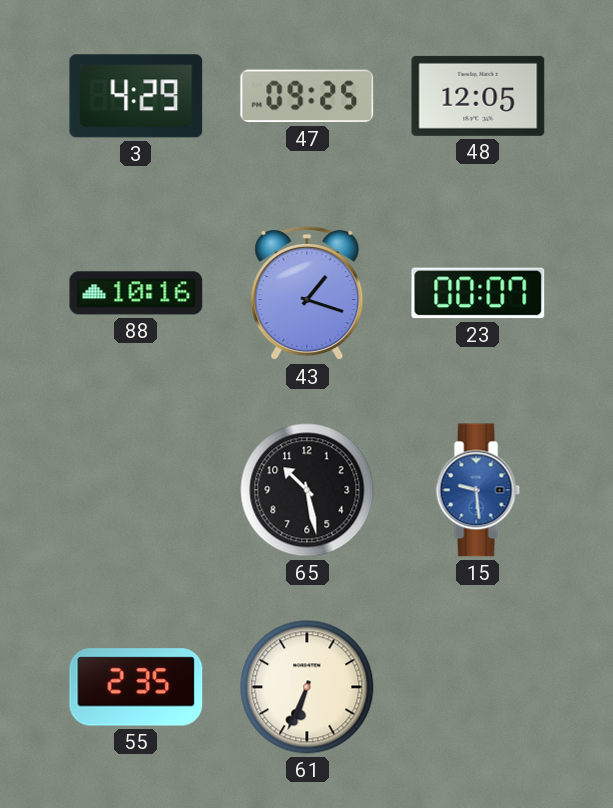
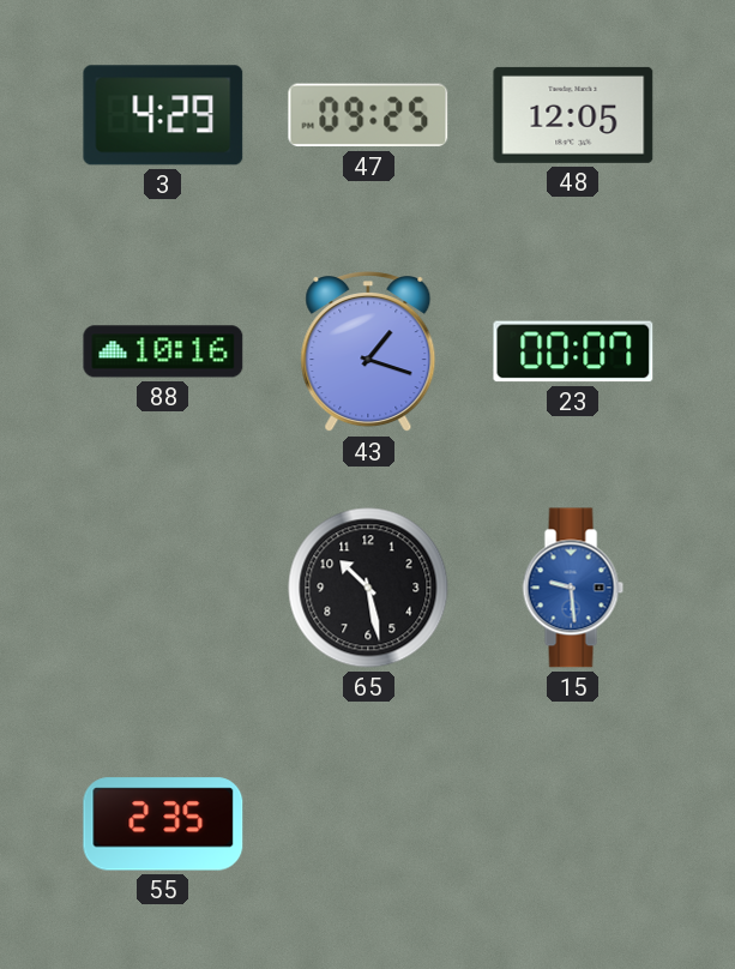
61: 6:34 -> none (307, 687)
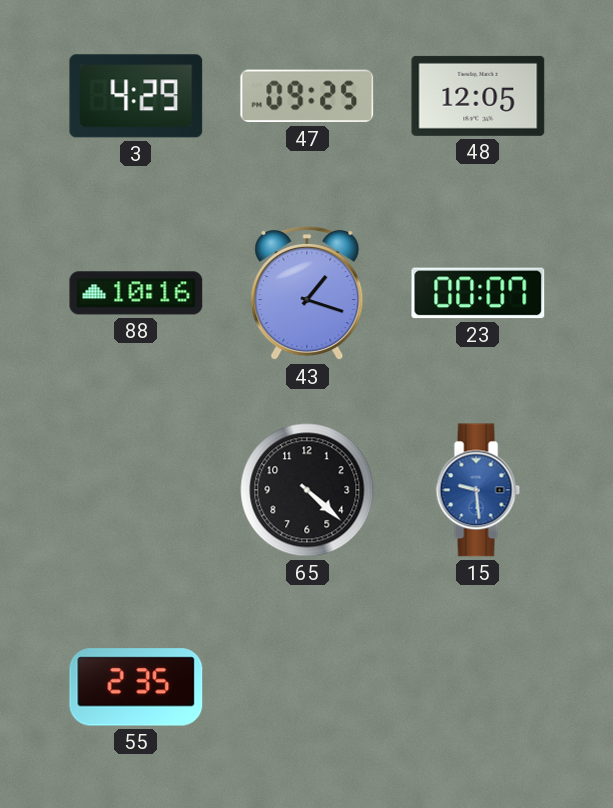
65: 10:28 -> 4:22 (307, 490)
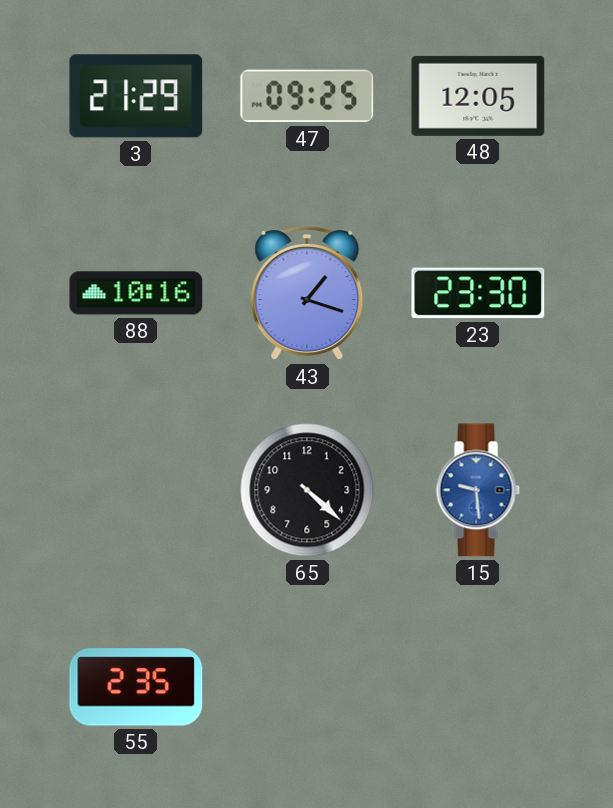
3: 4:29 -> 21:29 (136, 96)
23: 00:07 -> 23:30 (478, 293)
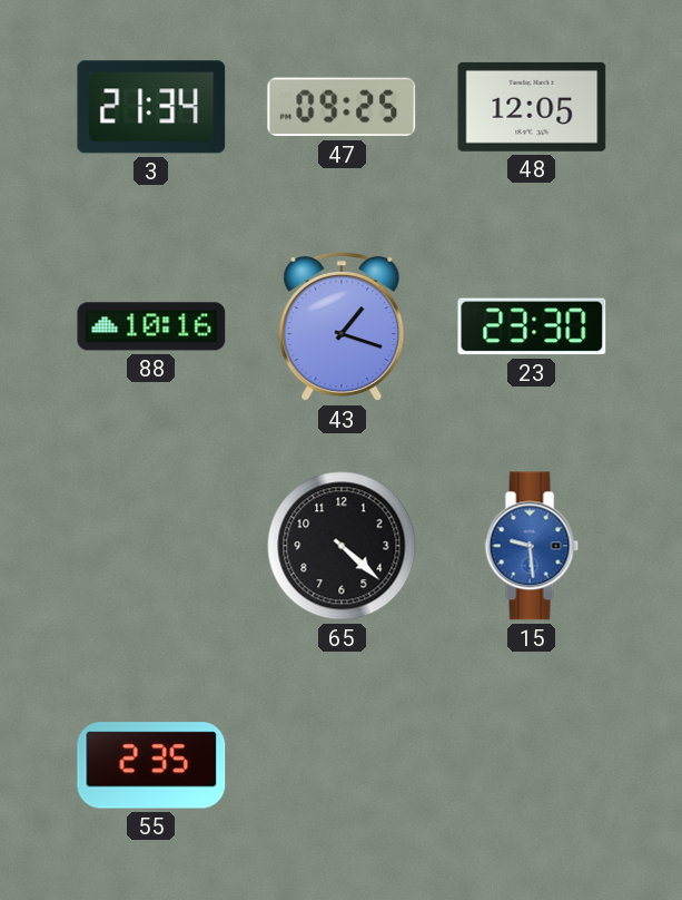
3: 21:29 -> 21:34 (151, 107)
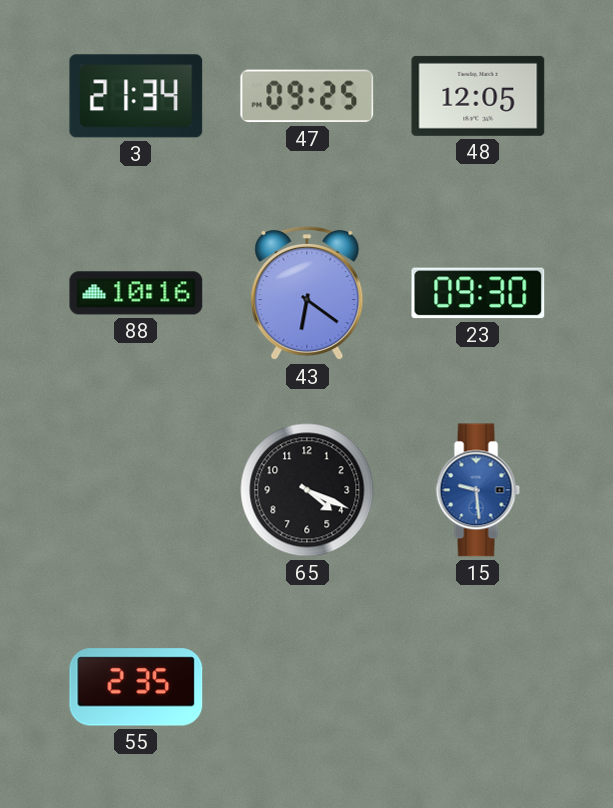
43: 1:18 -> 6:21 (307, 294)
23: 23:30 -> 09:30 (478, 293)
65: 4:22 -> 4:19 (307, 490)
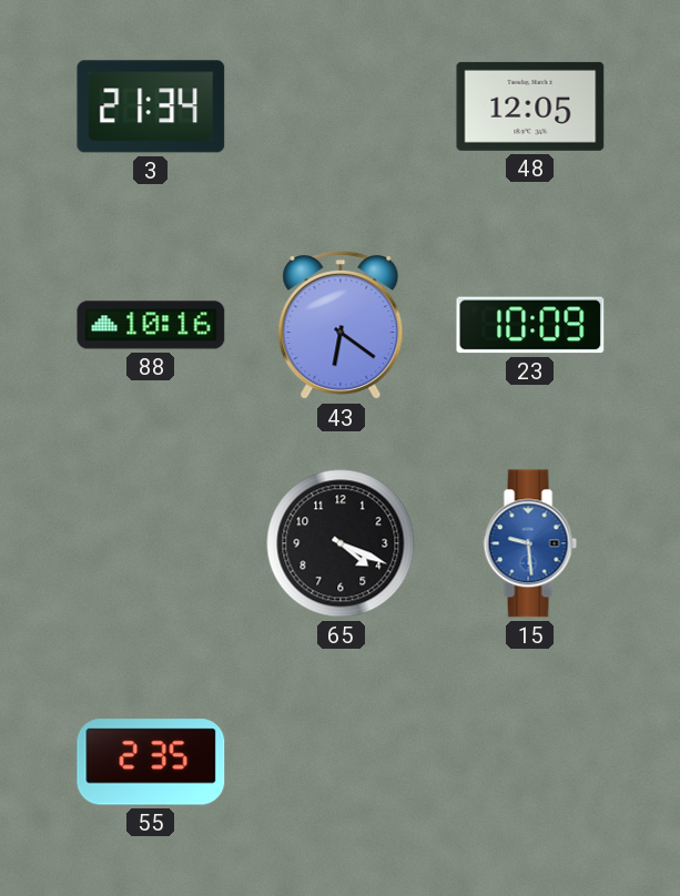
47: 09:25 -> none (307, 96)
23: 09:30 -> 10:09 (530, 325)
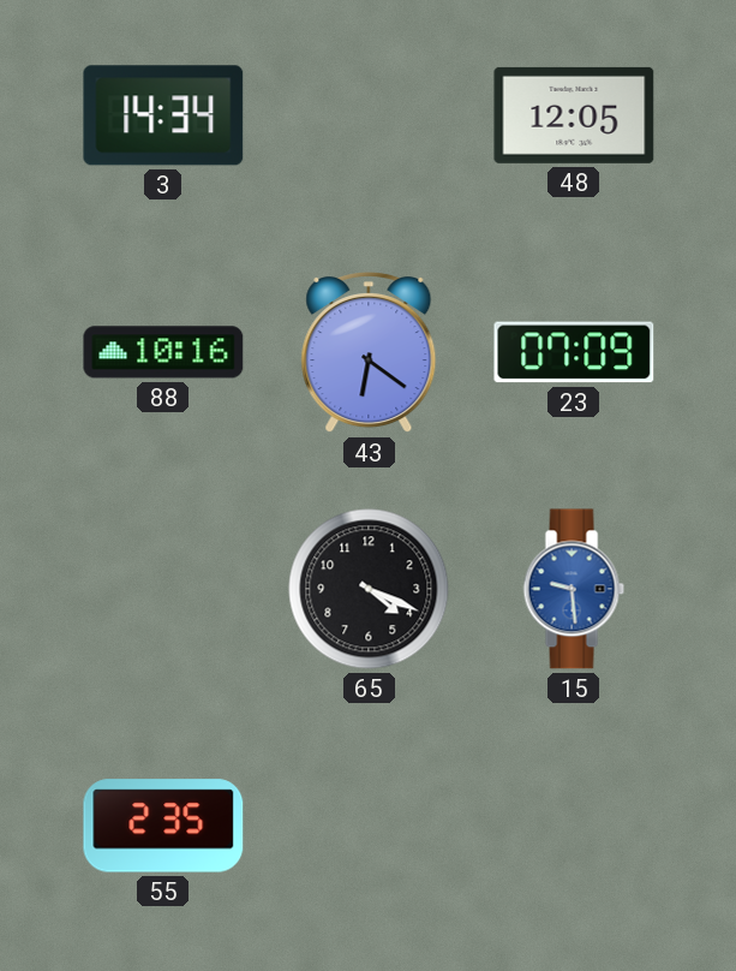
3: 21:34 -> 14:34 (163, 115)
23: 10:09 -> 07:09 (574, 352)
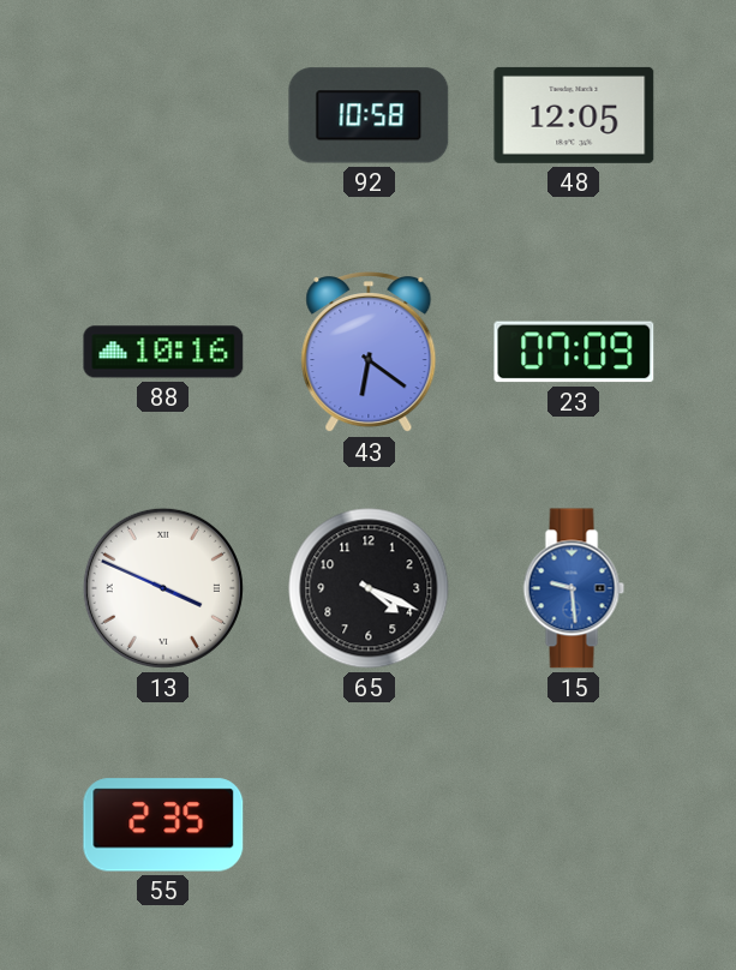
3: 14:34 -> none (163, 115)
92: none -> 10:58 (369, 115)
13: none -> 3:49 (163, 588)
